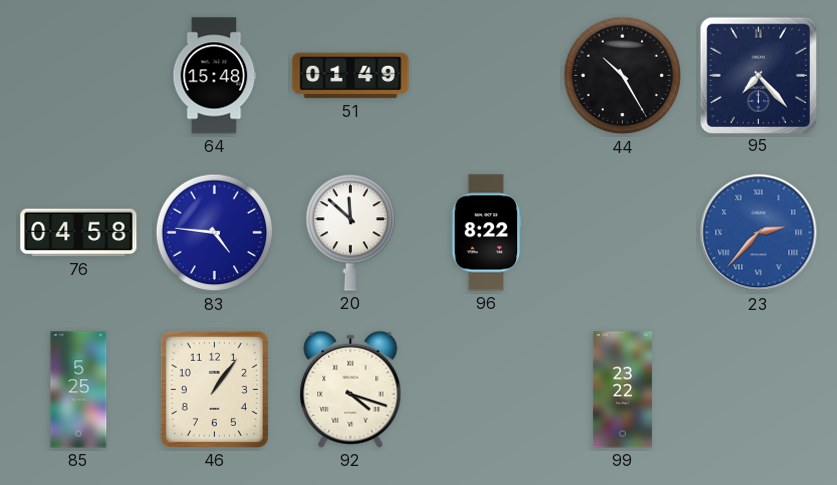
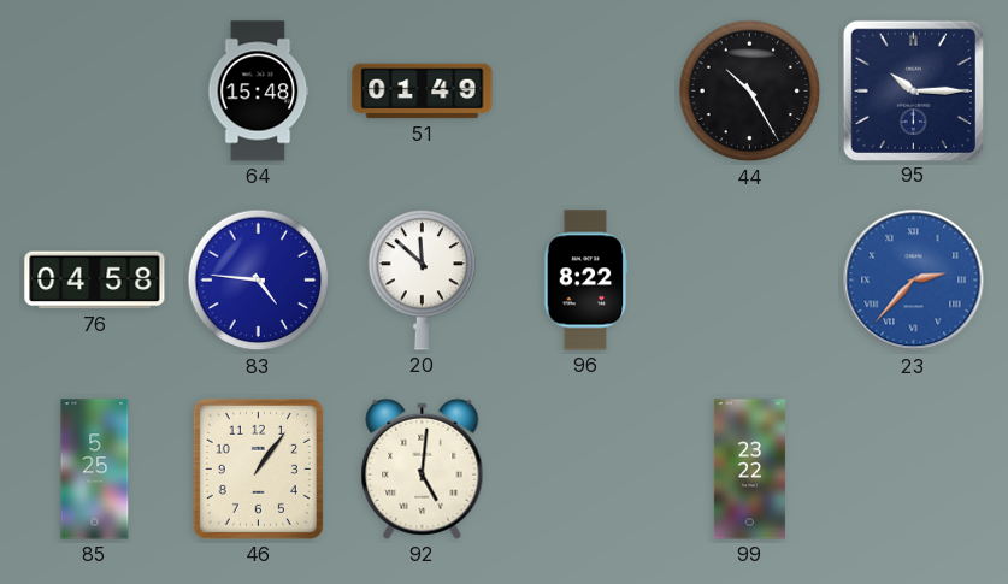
95: 7:23 -> 10:15 (913, 90)
92: 4:18 -> 5:01 (423, 468)
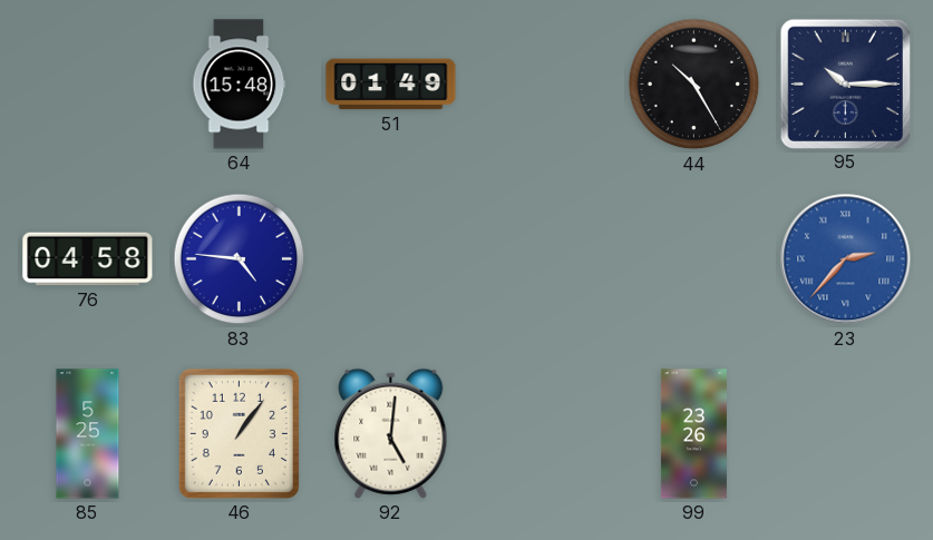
20: 11:52 -> none (423, 281)
96: 8:22 -> none (585, 281)
99: 23:22 -> 23:26 (693, 434)
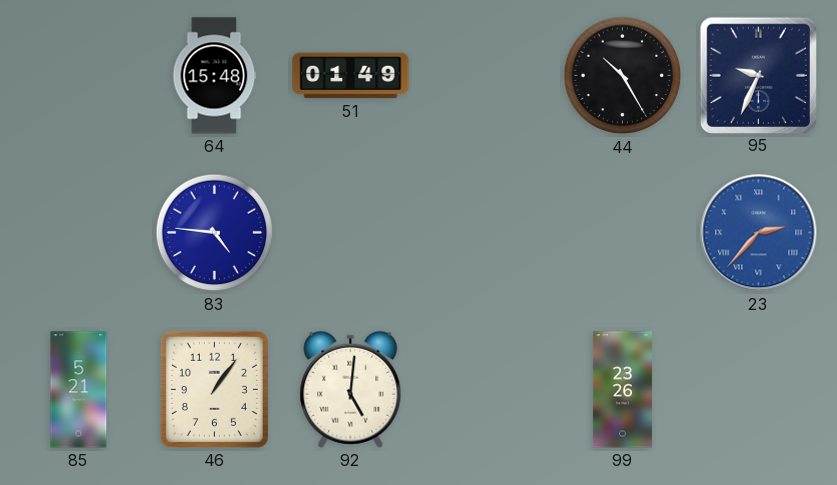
95: 10:15 -> 9:34 (758, 75)
76: 04:58 -> none (88, 259)
85: 5:25 -> 5:21 (79, 390)
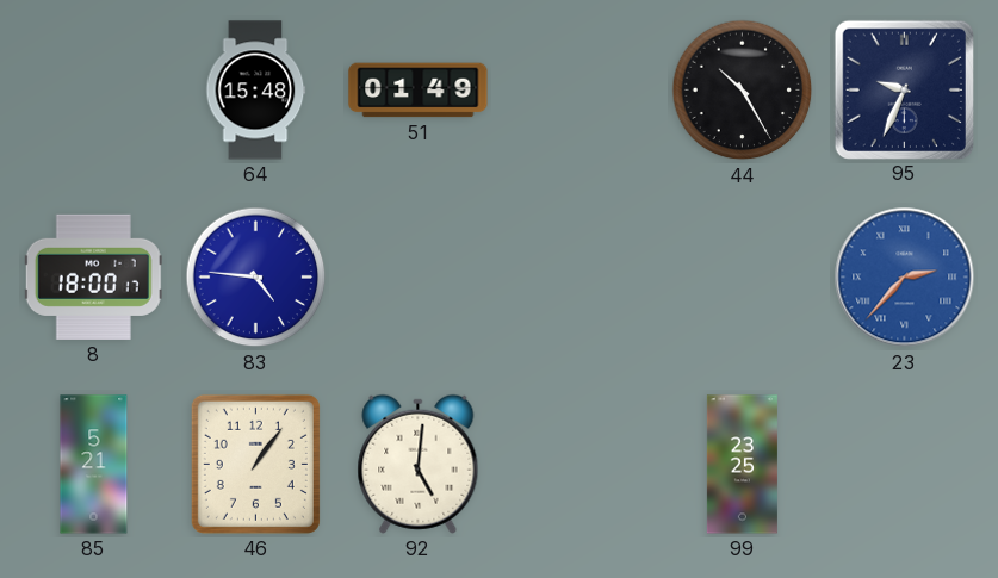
8: none -> 18:00 (93, 276)
99: 23:26 -> 23:25 (742, 465)
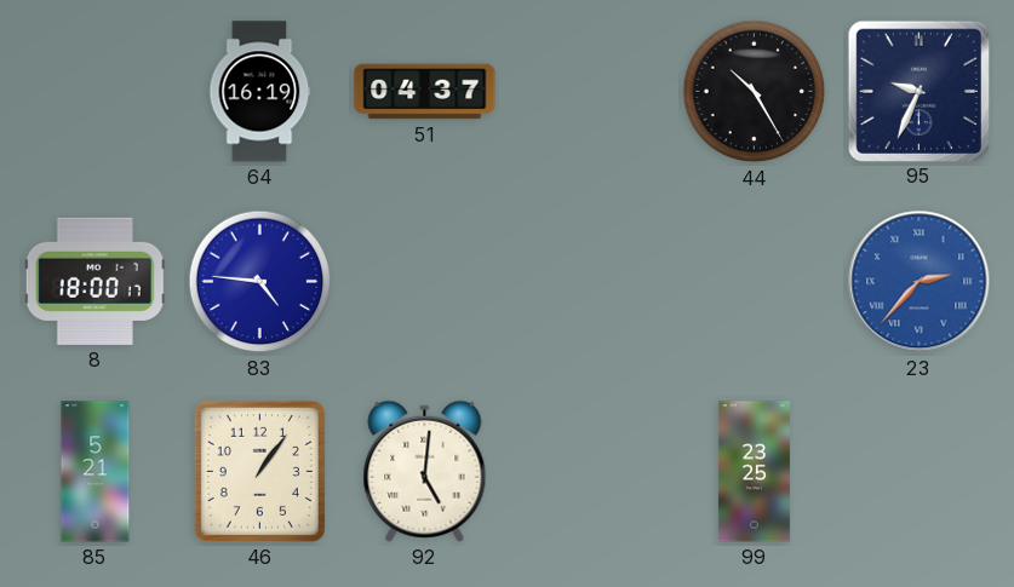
64: 15:48 -> 16:19 (260, 92)
51: 01:49 -> 04:37 (425, 92)
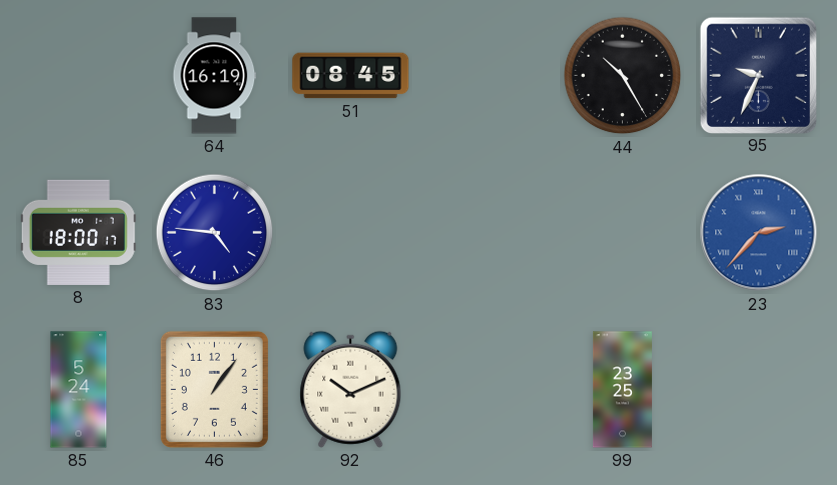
51: 04:37 -> 08:45 (351, 76)
85: 5:21 -> 5:24 (79, 390)
92: 5:01 -> 10:11 (351, 389)
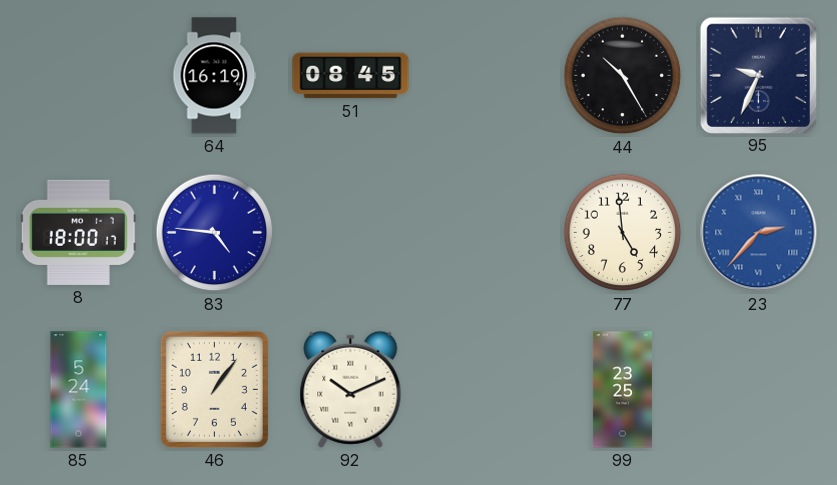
77: none -> 4:59 (623, 233)
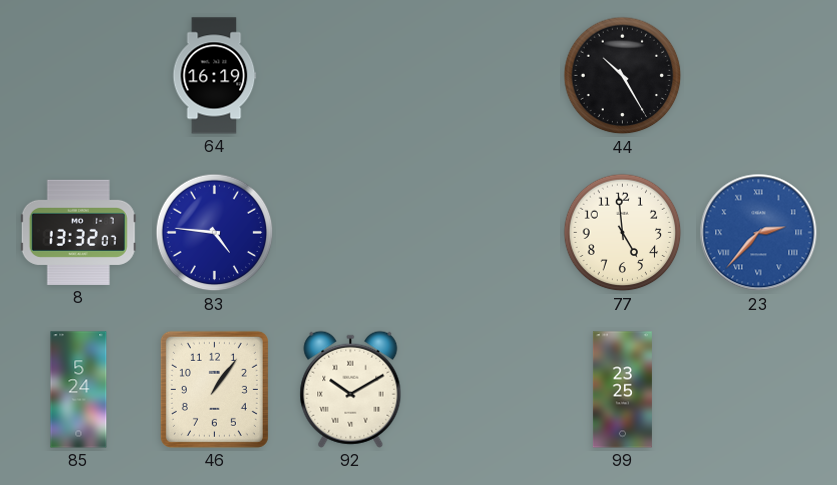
51: 08:45 -> none (351, 76)
95: 9:34 -> none (758, 75)
8: 18:00 -> 13:32 (78, 232)
92: 10:11 -> 10:10 (351, 389)
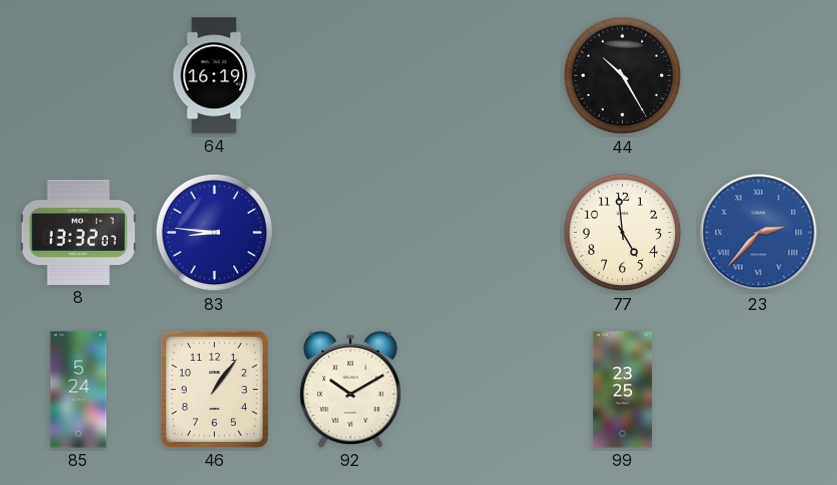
83: 4:46 -> 8:46 (215, 233)
